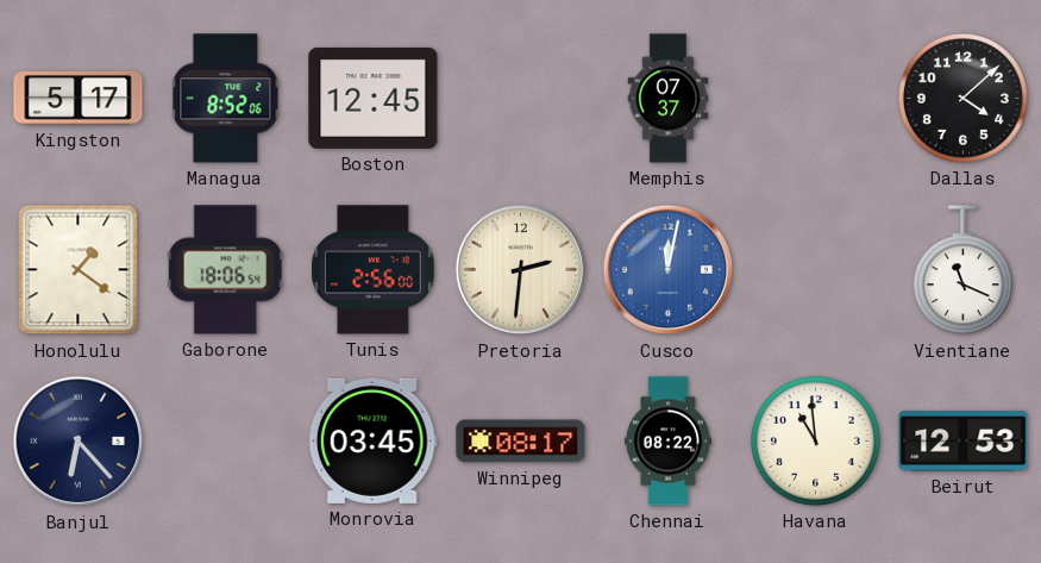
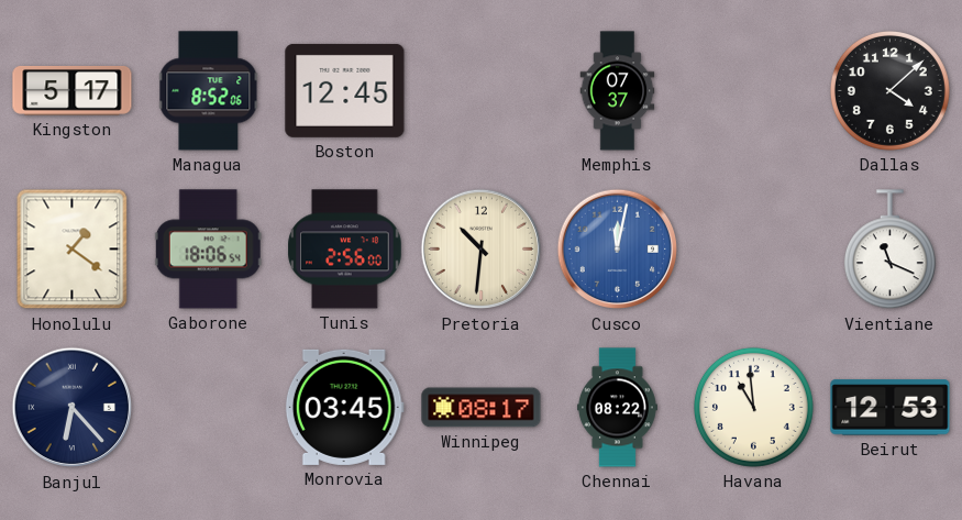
Pretoria: 2:31 -> 10:31 (482, 250)
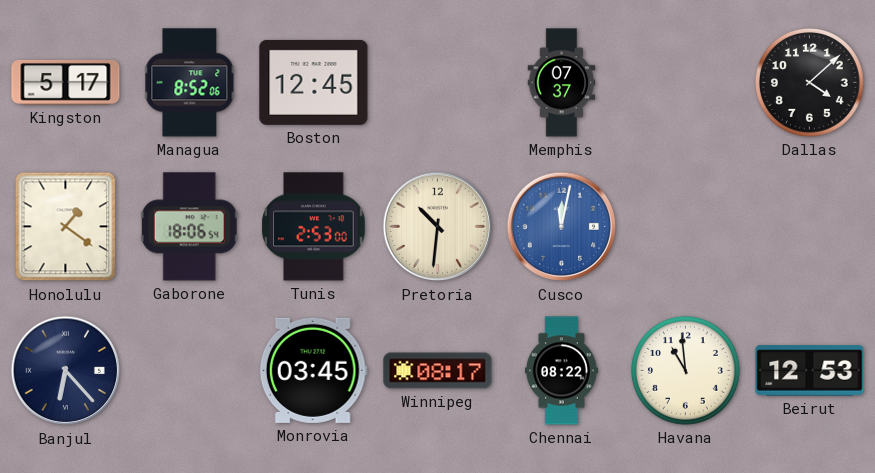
Tunis: 2:56 -> 2:53 (314, 227)
Vientiane: 11:19 -> none (889, 250)
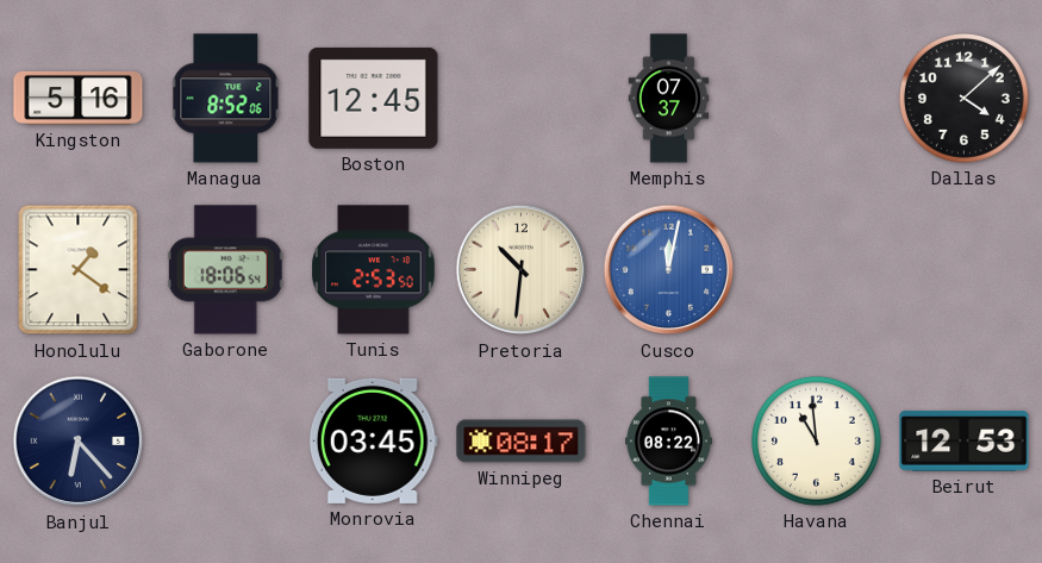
Kingston: 5:17 -> 5:16 (79, 98)
Tunis: 2:53:00 -> 2:53:50 (374, 270)
